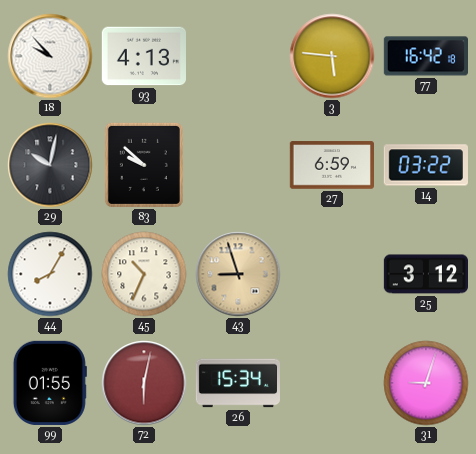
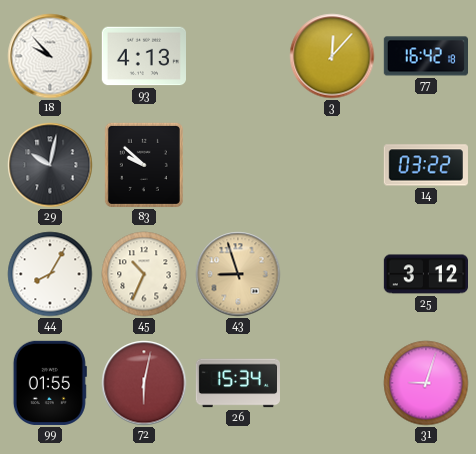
3: 5:46 -> 12:07 (332, 56)
27: 6:59 -> none (331, 165)
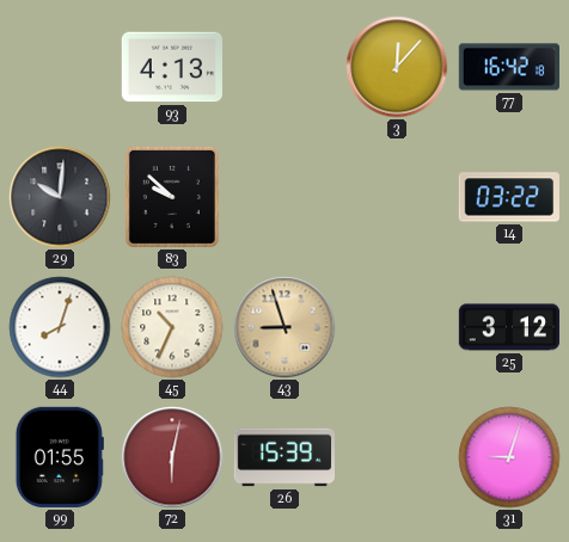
18: 9:53 -> none (50, 56)
29: 10:02 -> 10:01 (60, 197)
44: 8:05 -> 8:03 (60, 327)
26: 15:34 -> 15:39 (283, 457)
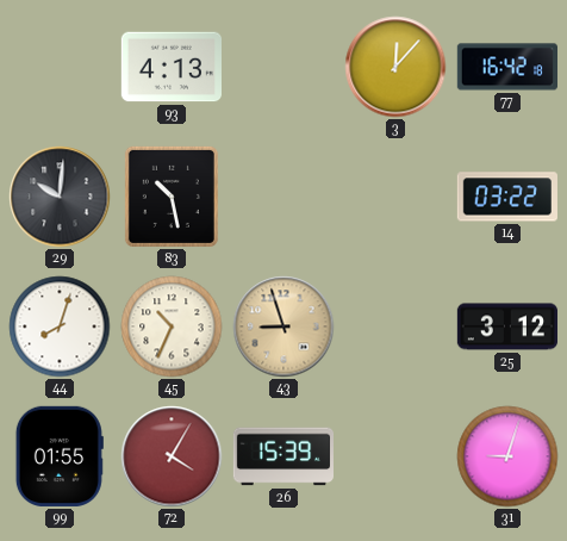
83: 9:52 -> 10:28 (172, 197)
72: 6:02 -> 4:05 (172, 456)
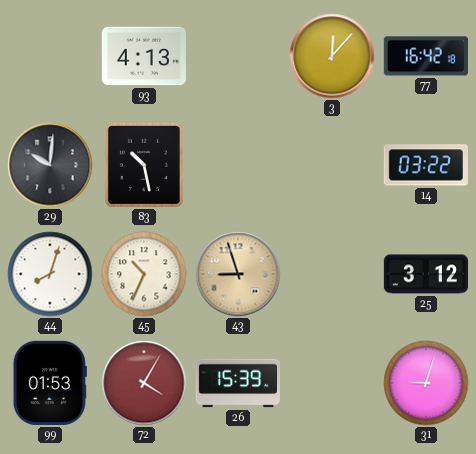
99: 01:55 -> 01:53 (50, 383)
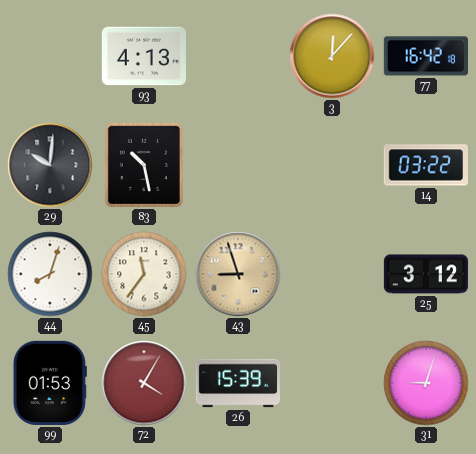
45: 10:34 -> 11:36 (144, 274)
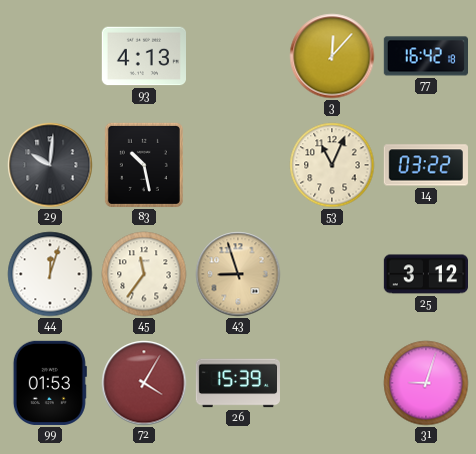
53: none -> 11:04 (332, 165)
44: 8:03 -> 12:03 (50, 274)
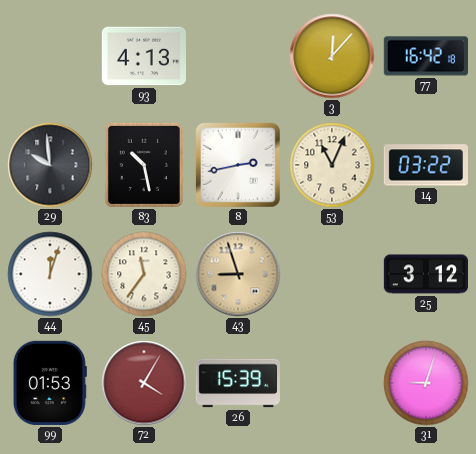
29: 10:01 -> 9:59 (50, 165)
8: none -> 2:43 (238, 165)
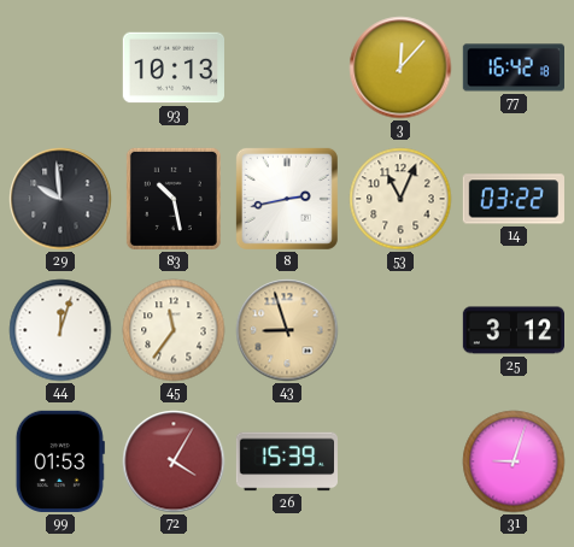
93: 4:13 -> 10:13 (172, 67)
